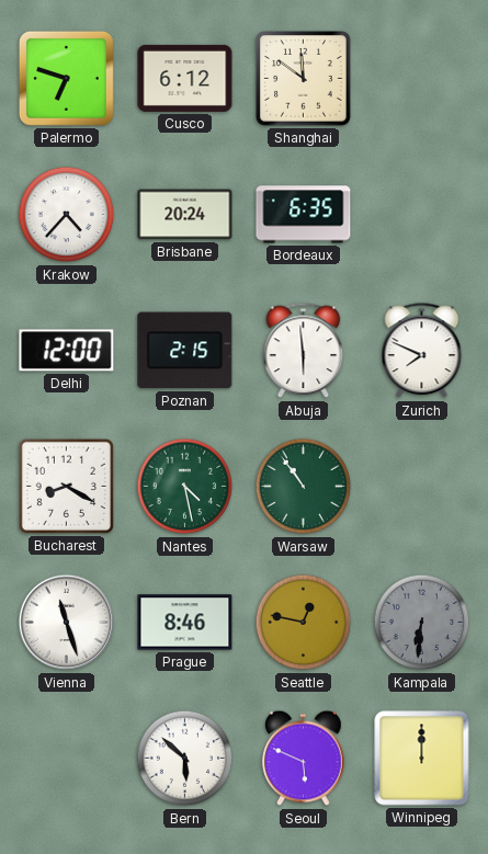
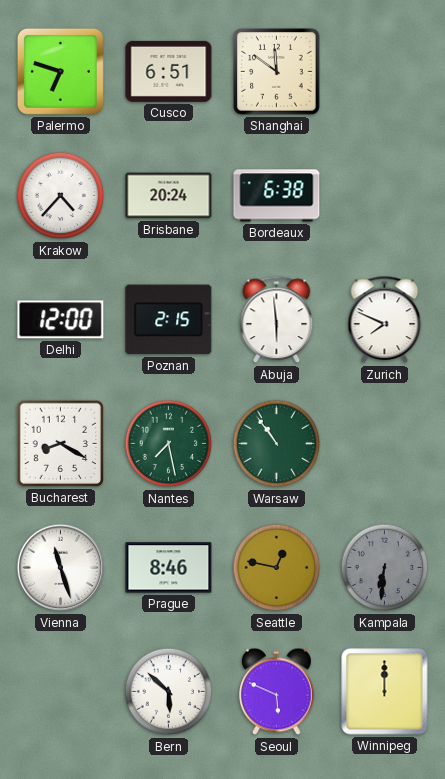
Cusco: 6:12 -> 6:51 (169, 71)
Bordeaux: 6:35 -> 6:38 (277, 196)
Nantes: 4:28 -> 7:28 (169, 444)
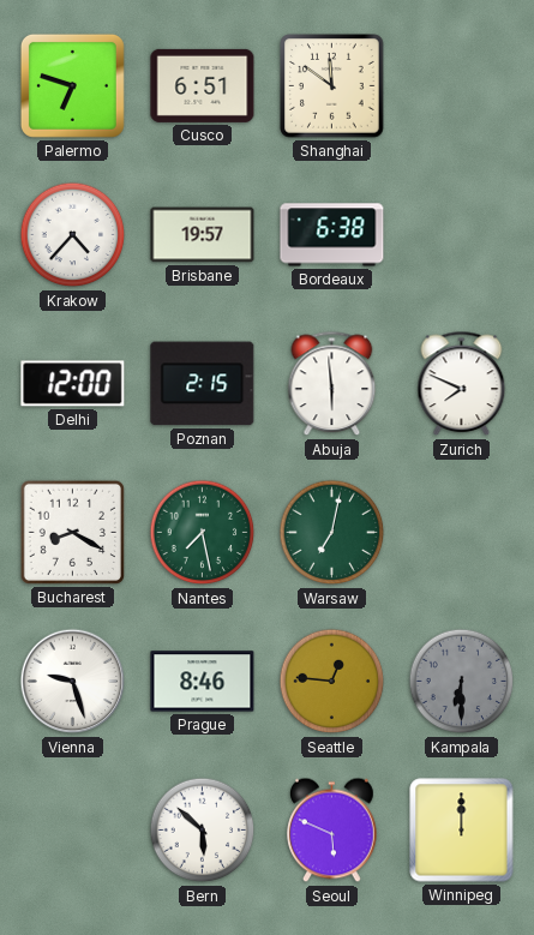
Brisbane: 20:24 -> 19:57 (203, 235)
Warsaw: 10:54 -> 7:02 (332, 533)
Vienna: 11:27 -> 9:27 (73, 682)
Seattle: 12:47 -> 12:46 (332, 682)
Kampala: 6:31 -> 6:30 (462, 682)
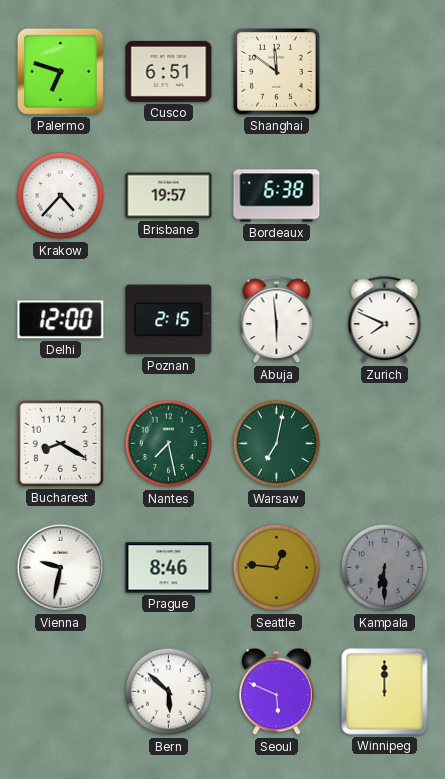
Vienna: 9:27 -> 9:32 (61, 568)
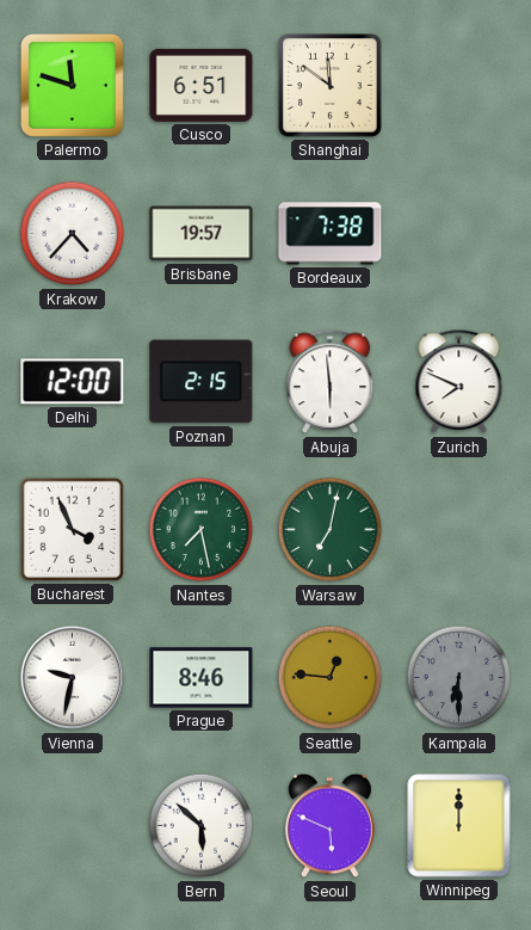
Palermo: 6:48 -> 11:48 (72, 85)
Bordeaux: 6:38 -> 7:38 (331, 234)
Bucharest: 8:20 -> 3:56 (72, 529)
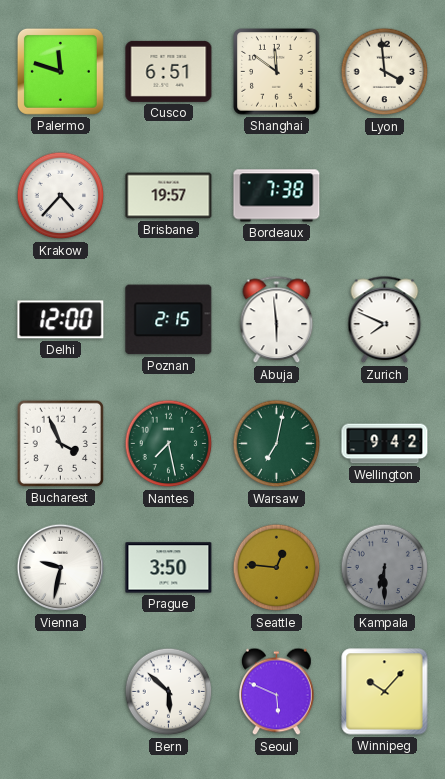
Lyon: none -> 3:59 (385, 72)
Wellington: none -> 9:42 (385, 444)
Prague: 8:46 -> 3:50 (169, 568)
Winnipeg: 12:00 -> 10:07 (385, 692)
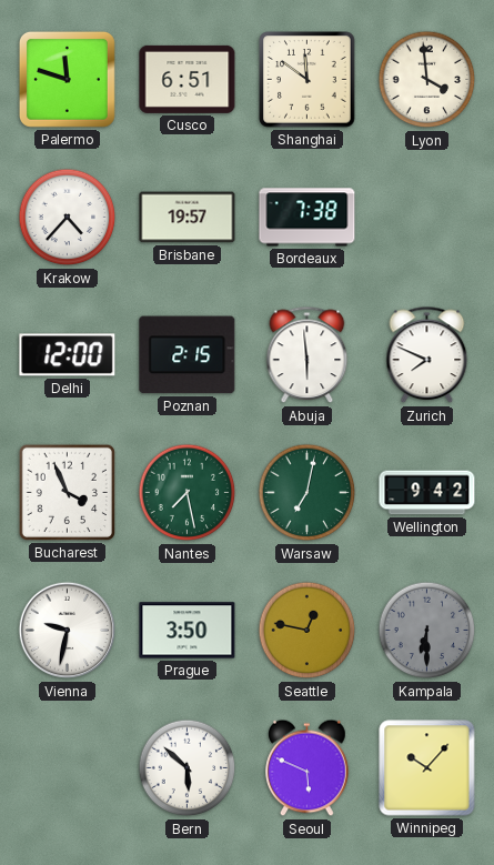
Seattle: 12:46 -> 12:47 (308, 631)
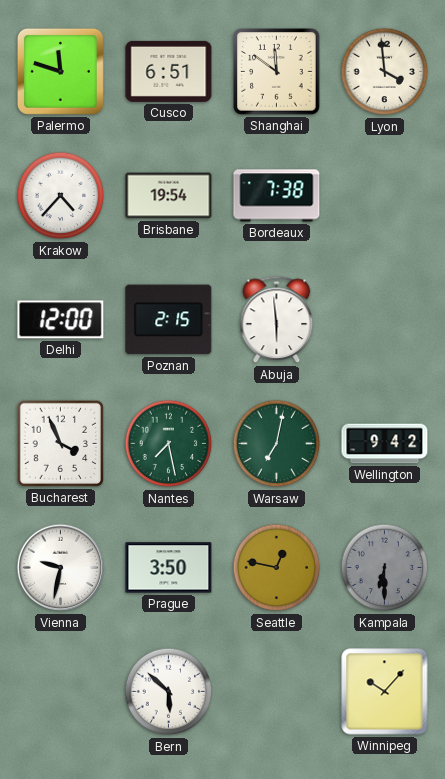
Brisbane: 19:57 -> 19:54 (169, 196)
Zurich: 7:49 -> none (427, 355)
Seoul: 5:49 -> none (308, 768)
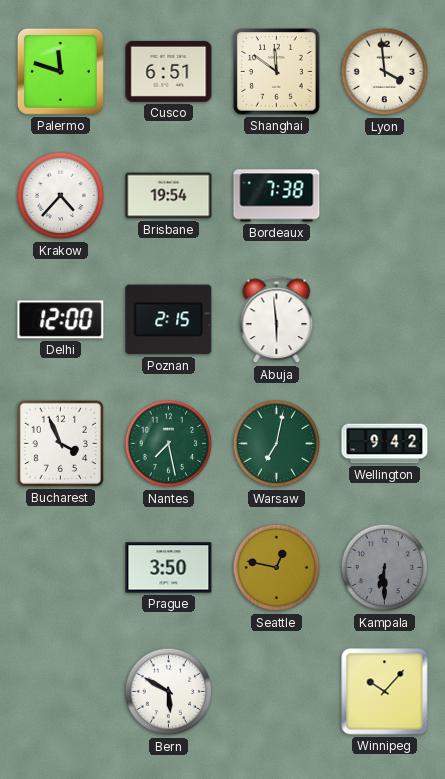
Vienna: 9:32 -> none (61, 568)
Bern: 5:52 -> 5:50 (169, 692)
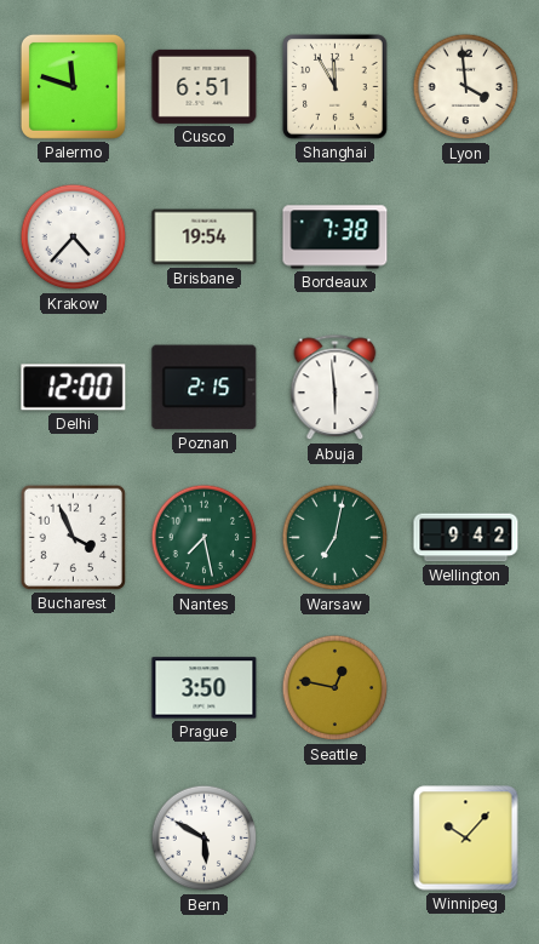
Shanghai: 11:51 -> 11:55 (336, 87)
Kampala: 6:30 -> none (385, 568)
